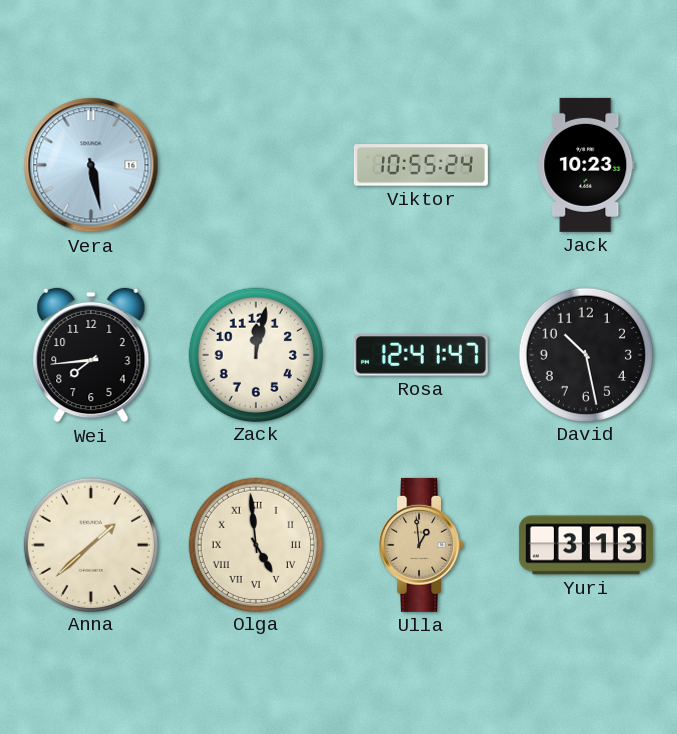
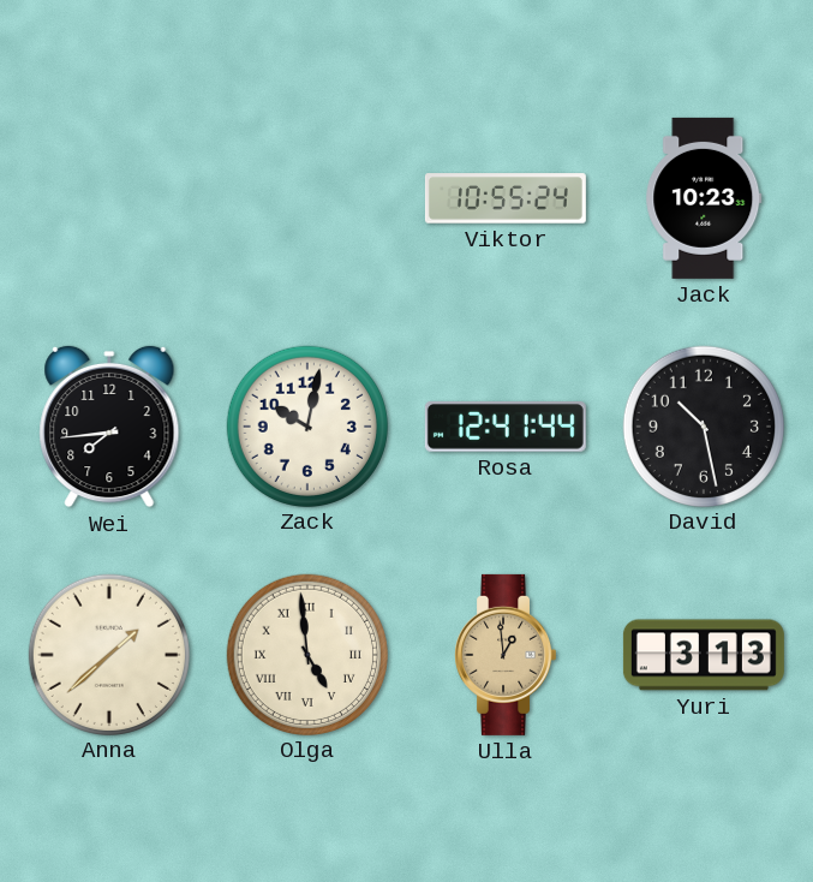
Vera: 5:28 -> none (91, 165)
Zack: 12:02 -> 10:02 (306, 425)
Rosa: 12:41:47 -> 12:41:44 (506, 427)
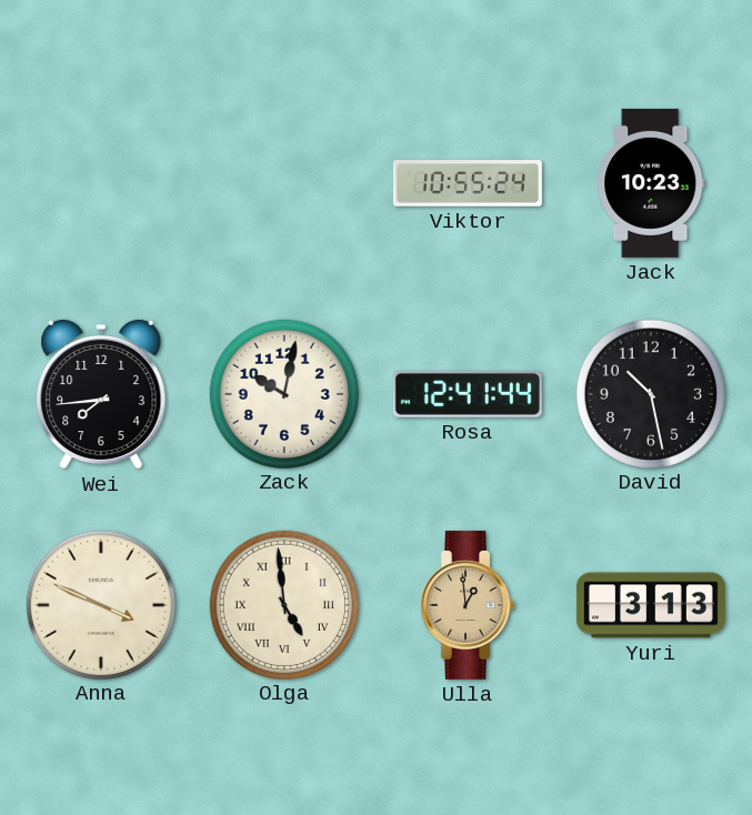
Anna: 1:38 -> 3:49 (100, 604)
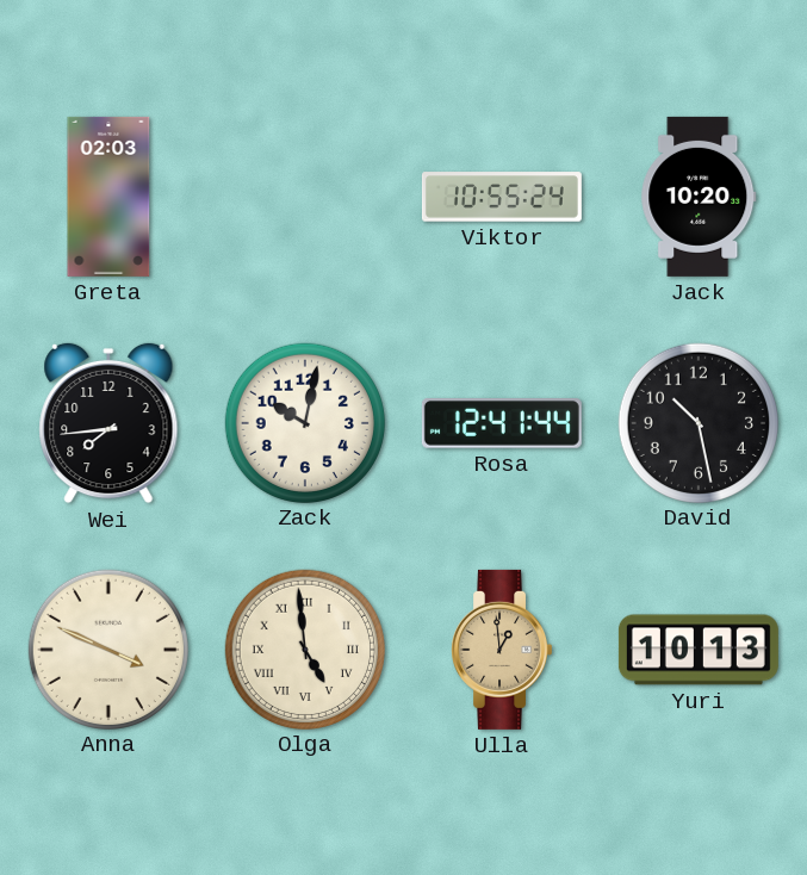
Greta: none -> 02:03 (108, 197)
Jack: 10:23 -> 10:20 (699, 197)
Yuri: 3:13 -> 10:13 (699, 650)
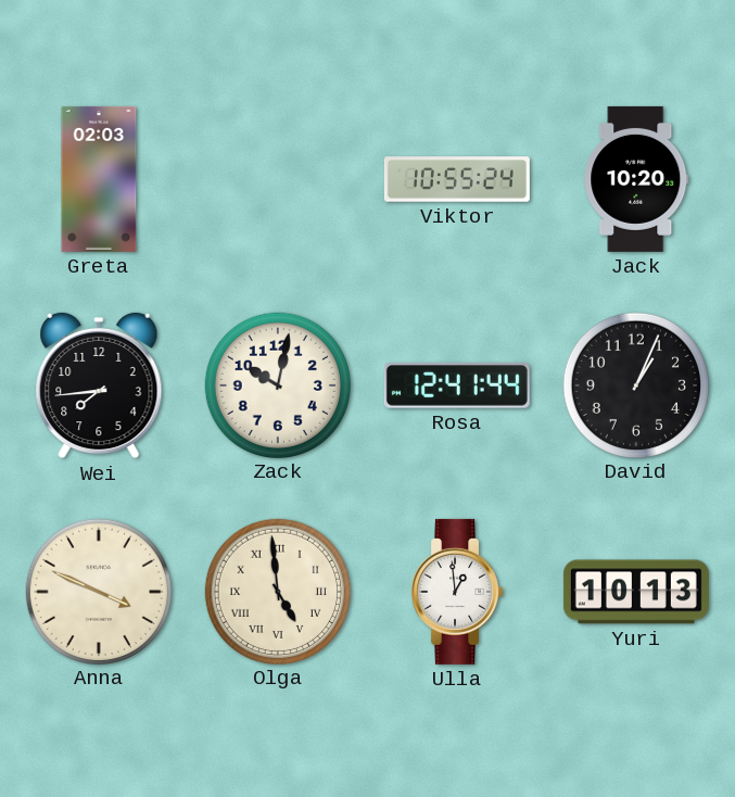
David: 10:28 -> 1:04 (635, 384)
Ulla dial: champagne -> white (456, 592)
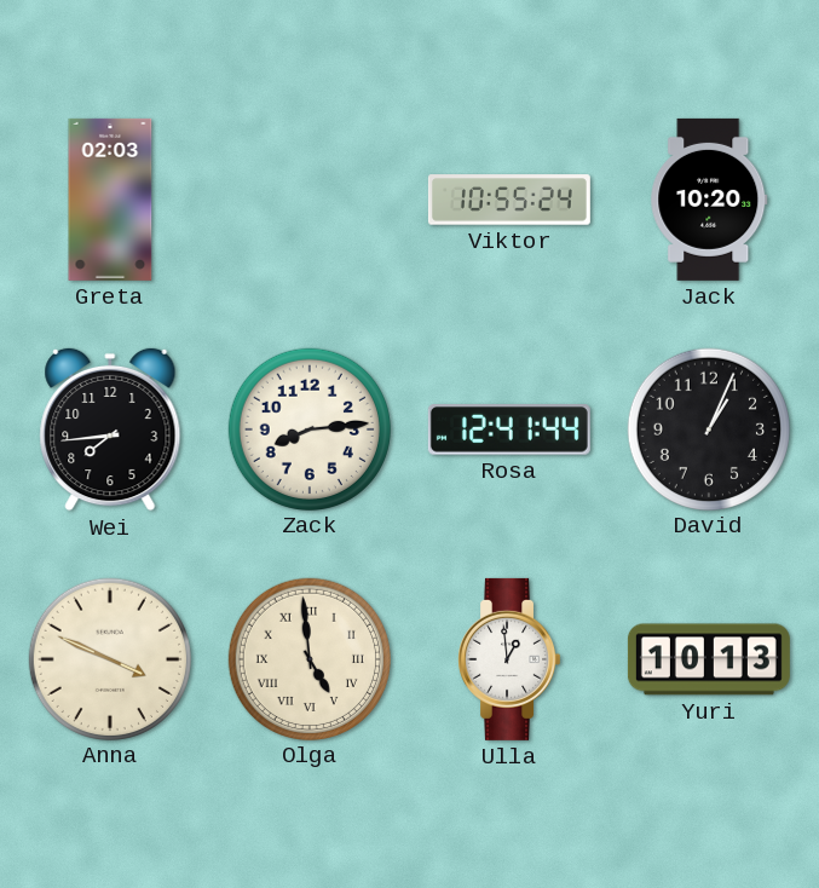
Zack: 10:02 -> 8:14 (308, 428)
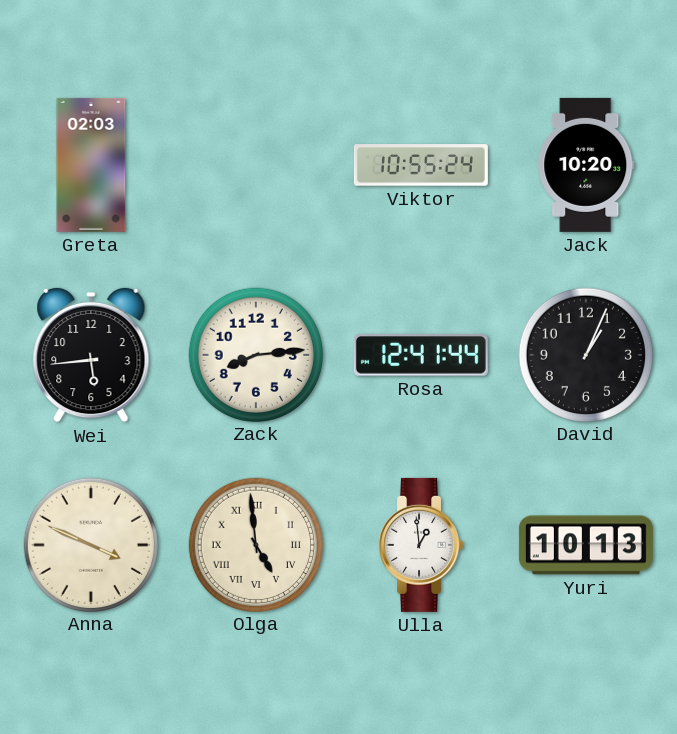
Wei: 7:44 -> 5:44 (91, 355)
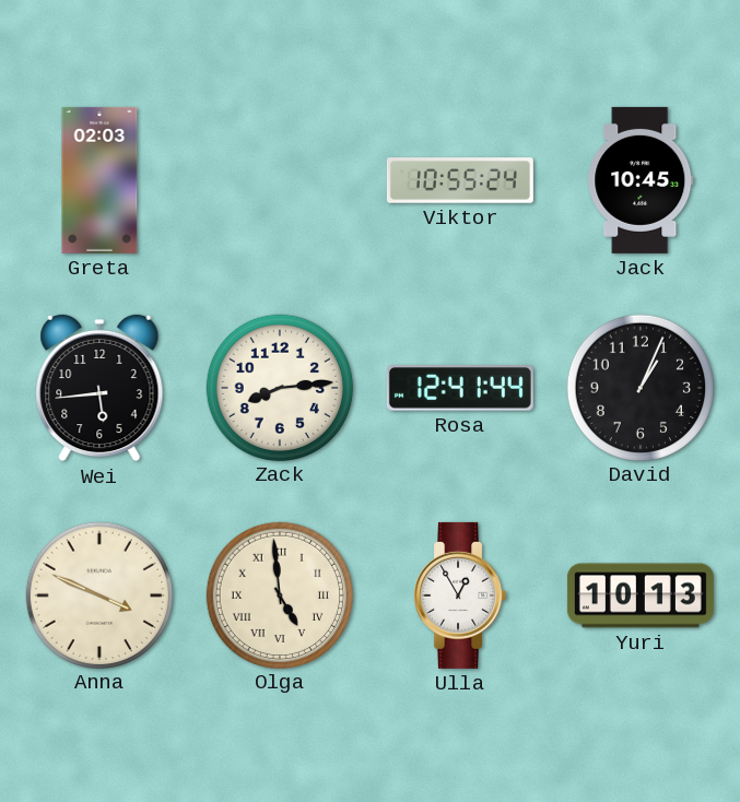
Jack: 10:20 -> 10:45 (641, 180)
Ulla: 12:59 -> 12:55 (459, 595)
